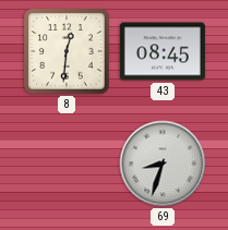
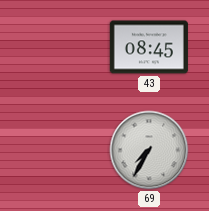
8: 12:31 -> none (67, 51)
69: 8:33 -> 7:35 (149, 150)
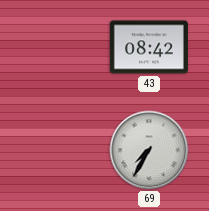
43: 08:45 -> 08:42 (149, 47)
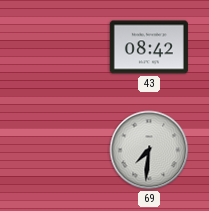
69: 7:35 -> 7:31 (149, 150)
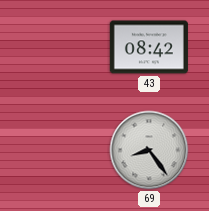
69: 7:31 -> 8:24 (149, 150)
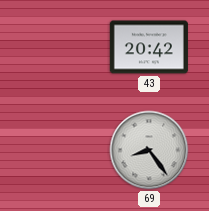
43: 08:42 -> 20:42 (149, 47)
